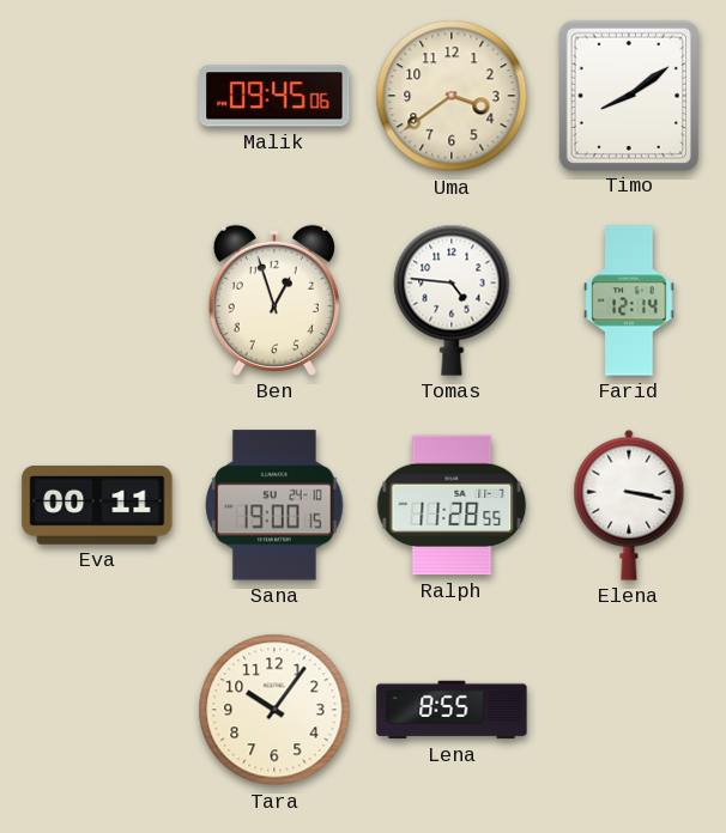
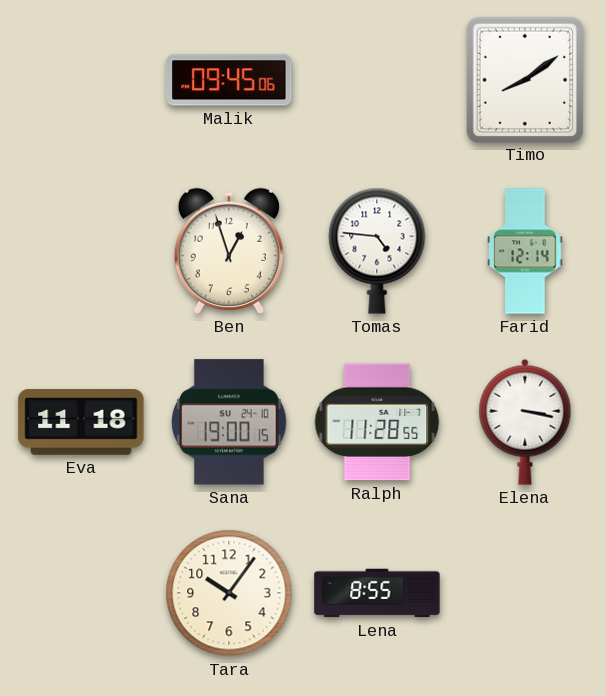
Uma: 3:39 -> none (452, 96)
Eva: 00:11 -> 11:18 (81, 423)
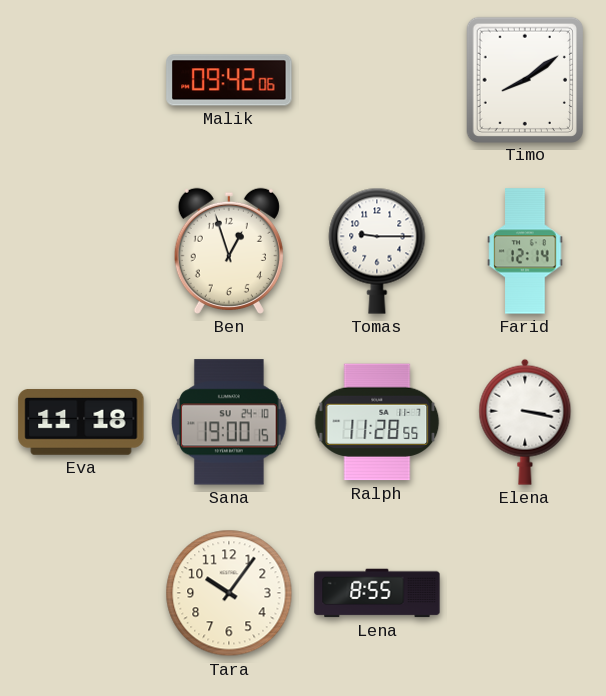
Malik: 09:45 -> 09:42 (229, 80)
Tomas: 4:46 -> 9:15 (377, 251)
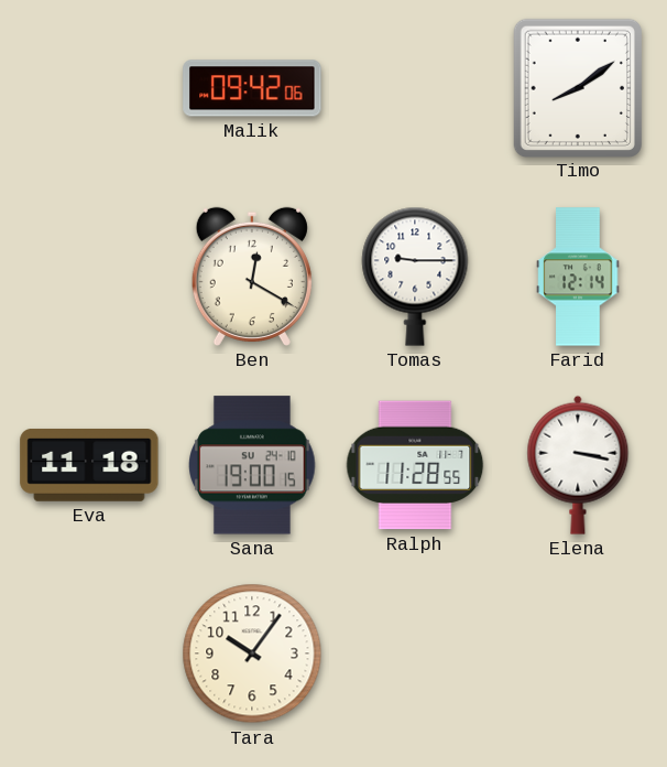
Ben: 12:57 -> 12:20 (252, 277)
Lena: 8:55 -> none (377, 593)
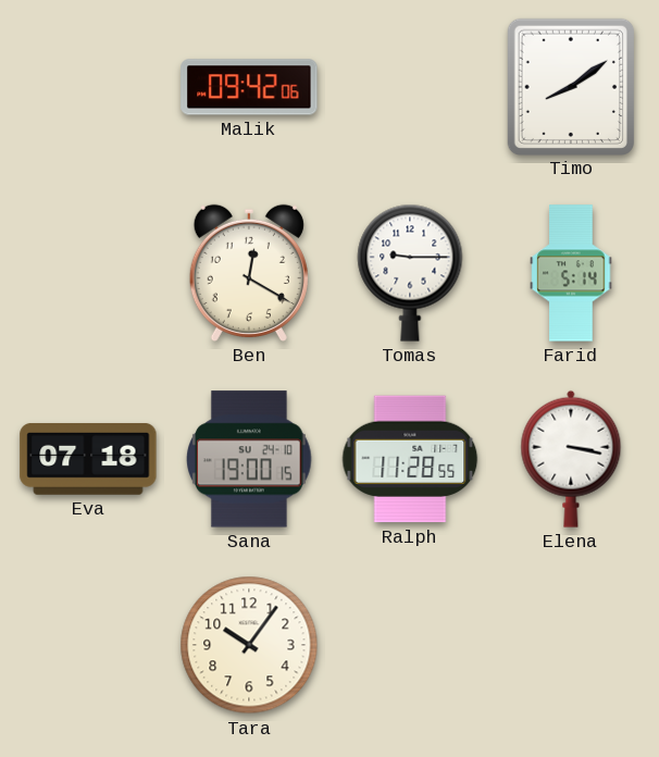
Farid: 12:14 -> 5:14 (571, 273)
Eva: 11:18 -> 07:18 (88, 460)
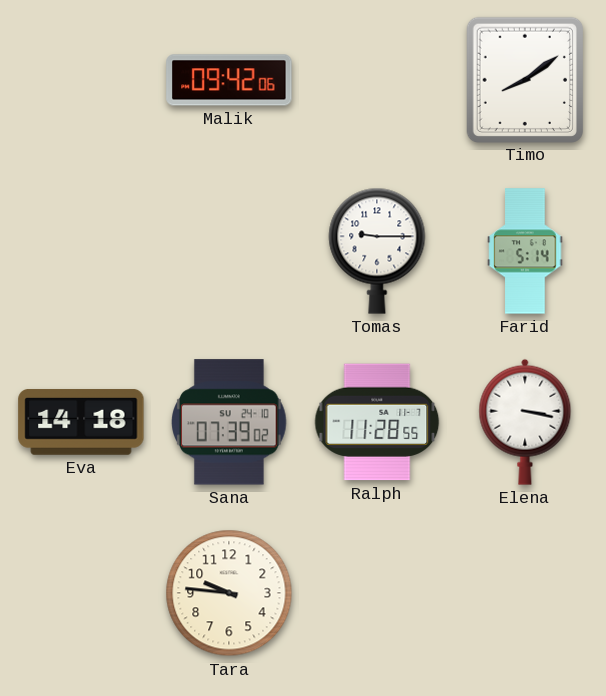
Ben: 12:20 -> none (249, 273)
Eva: 07:18 -> 14:18 (81, 423)
Sana: 19:00 -> 07:39 (230, 422)
Tara: 10:06 -> 9:46 (229, 593)
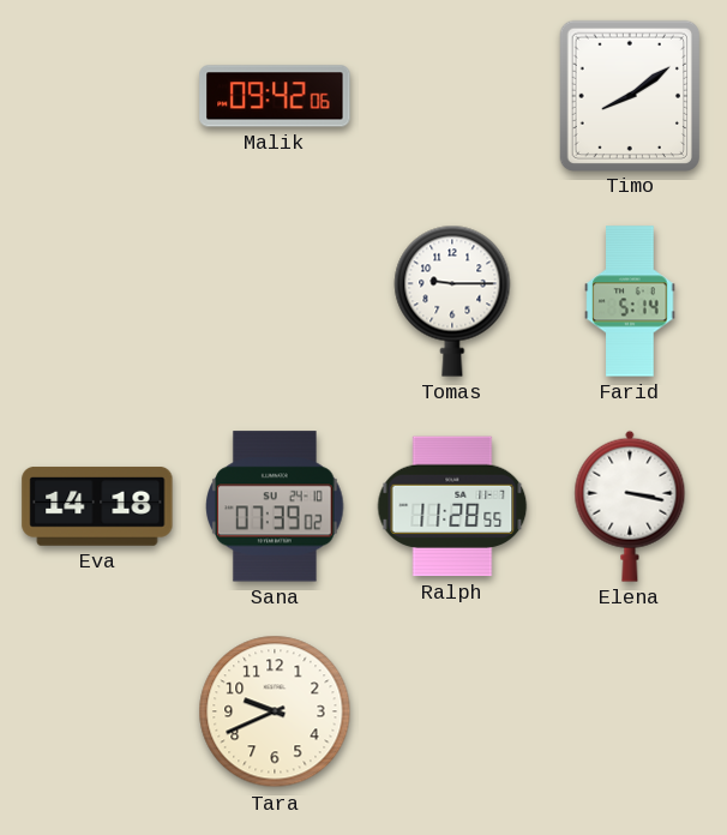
Tara: 9:46 -> 9:41 (275, 711)
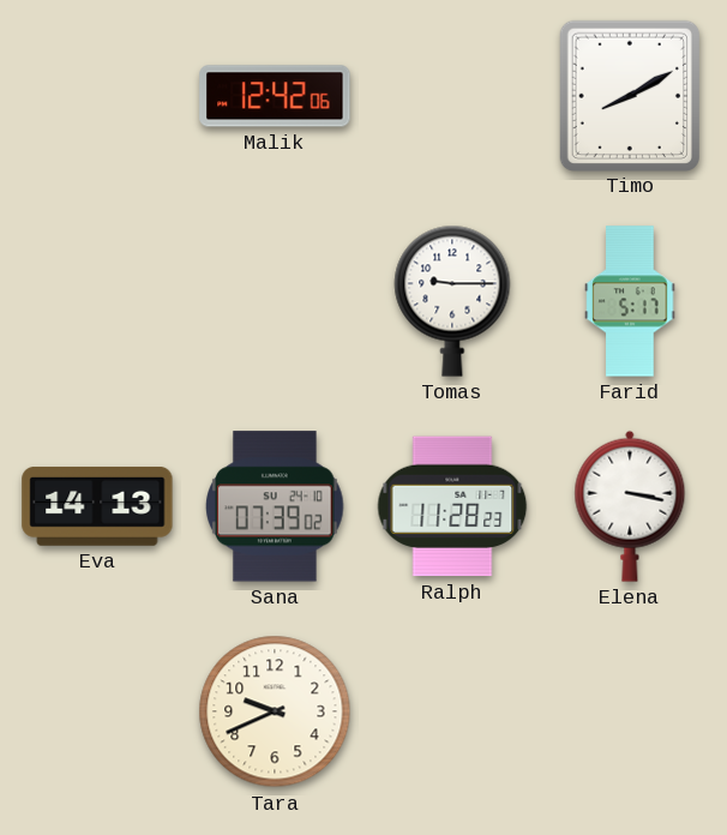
Malik: 09:42 -> 12:42 (275, 96)
Timo: 8:09 -> 8:10 (629, 95)
Farid: 5:14 -> 5:17 (630, 301)
Eva: 14:18 -> 14:13 (97, 507)
Ralph: 11:28:55 -> 11:28:23 (452, 506)
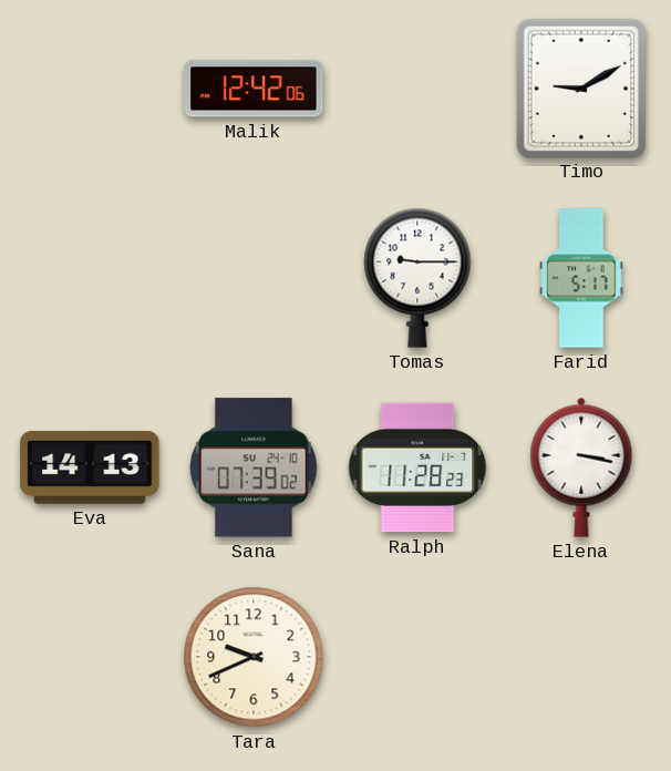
Timo: 8:10 -> 9:10 (580, 88)
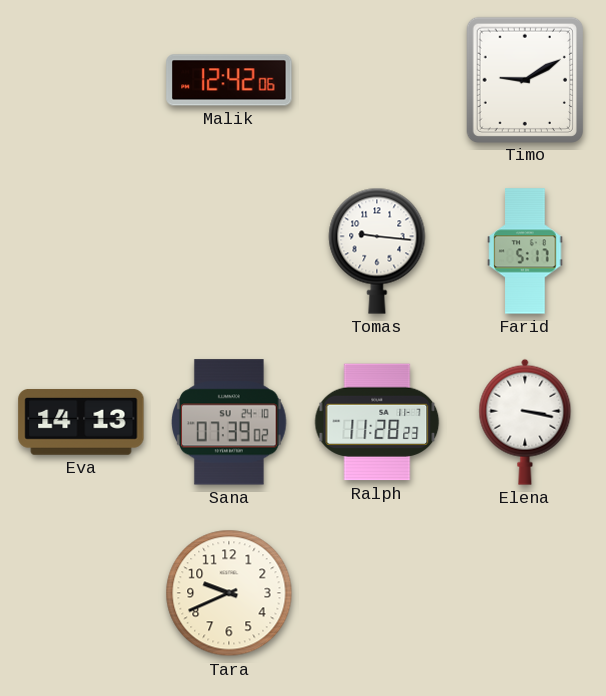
Tomas: 9:15 -> 9:16 (377, 251)
